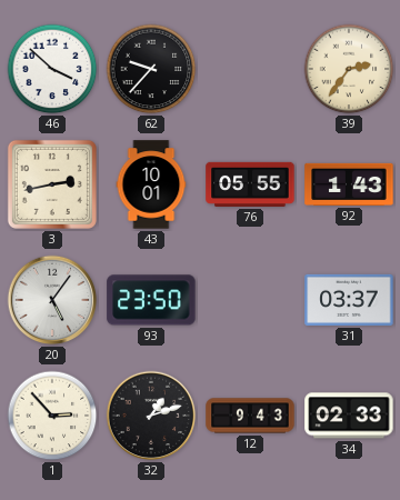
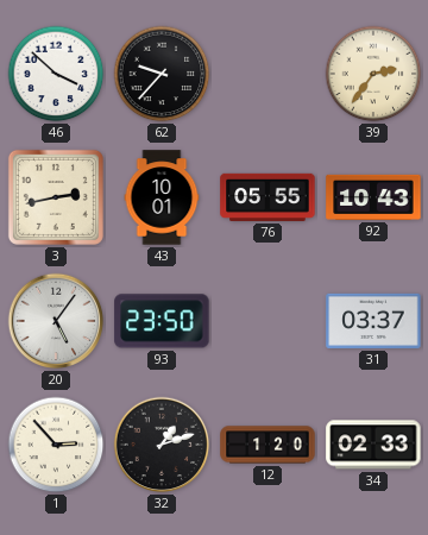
92: 1:43 -> 10:43 (373, 197)
12: 9:43 -> 1:20 (267, 445)
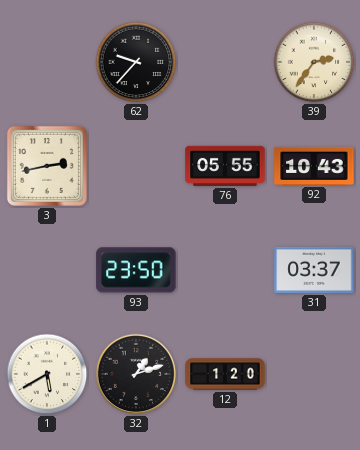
46: 3:52 -> none (56, 74)
43: 10:01 -> none (162, 197)
20: 5:06 -> none (56, 321)
1: 2:53 -> 5:40 (47, 374)
34: 02:33 -> none (373, 445)
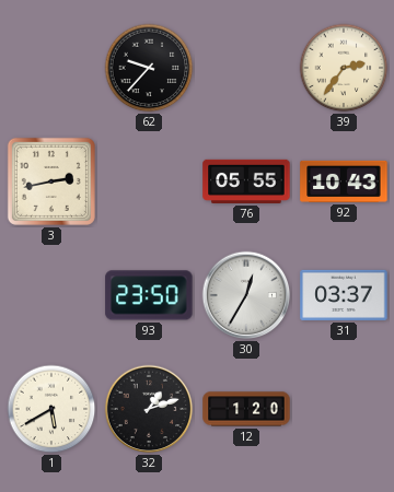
30: none -> 12:35 (246, 295)
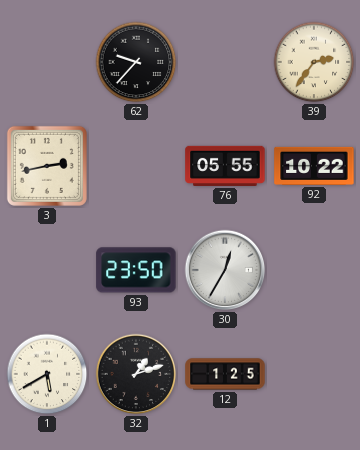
92: 10:43 -> 10:22 (314, 166)
31: 03:37 -> none (344, 295)
12: 1:20 -> 1:25 (225, 374)
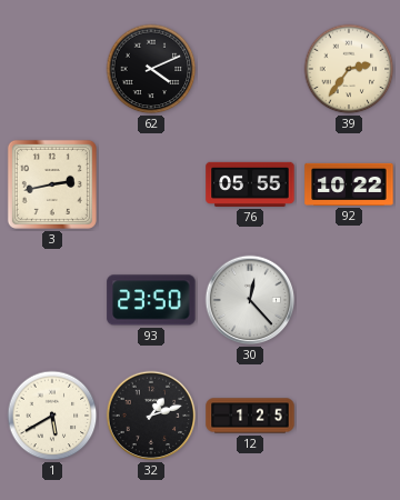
62: 9:37 -> 4:11 (151, 69)
30: 12:35 -> 12:23 (250, 300)
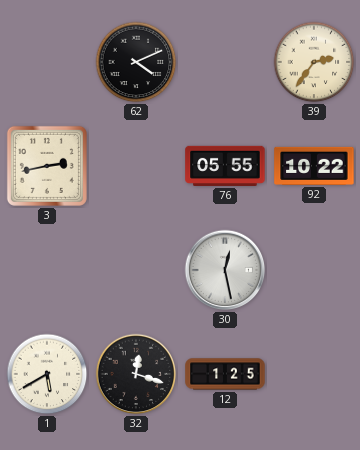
93: 23:50 -> none (151, 300)
30: 12:23 -> 12:28 (225, 270)
32: 1:12 -> 12:18 (136, 374)
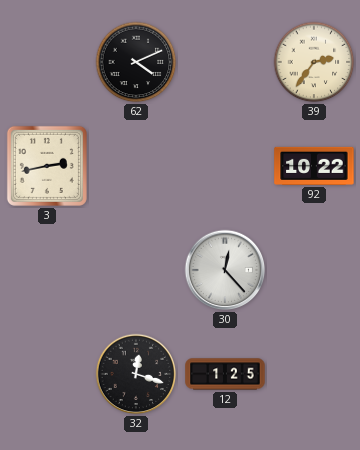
76: 05:55 -> none (225, 166)
30: 12:28 -> 12:23 (225, 270)
1: 5:40 -> none (47, 374)
